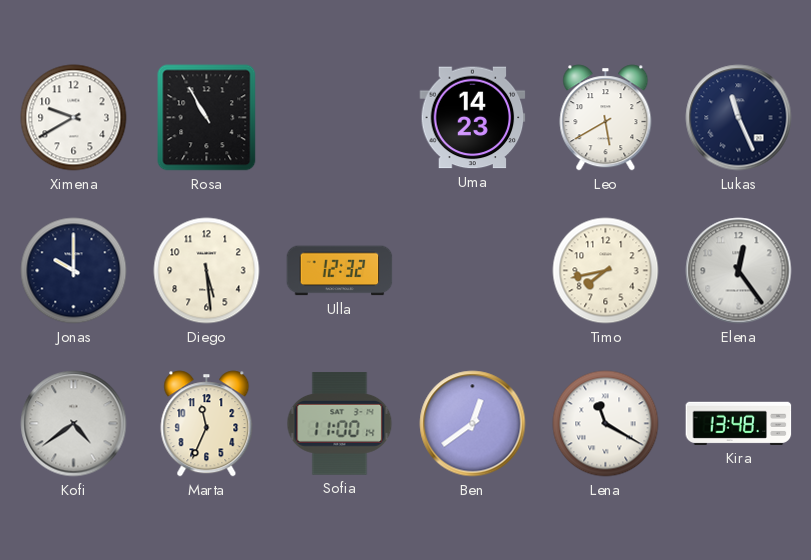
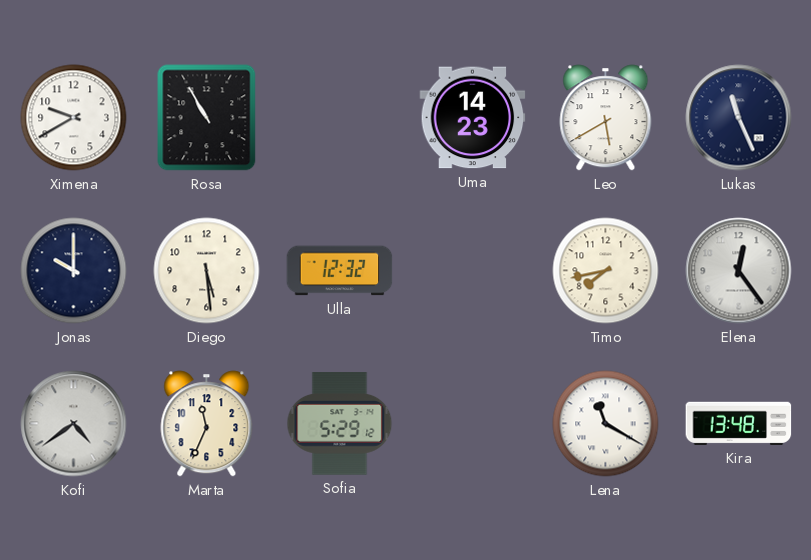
Sofia: 11:00 -> 5:29 (340, 424)
Ben: 12:39 -> none (473, 424)
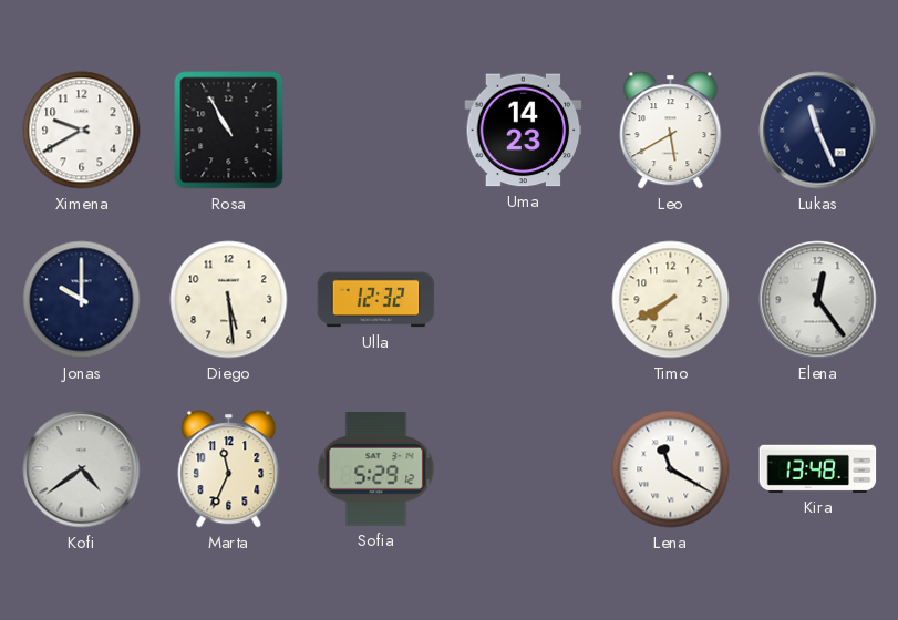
Timo: 7:43 -> 7:40 (671, 300)
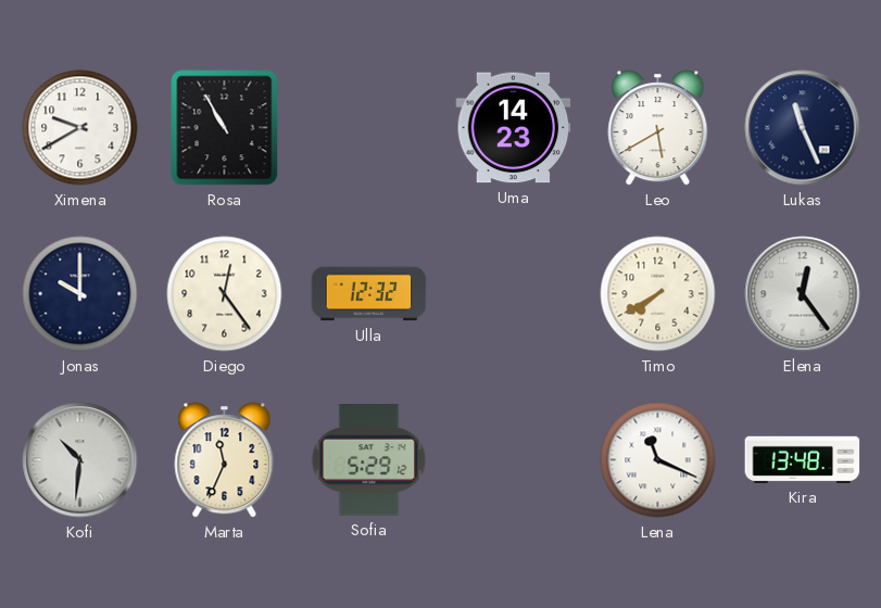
Diego: 5:29 -> 12:24 (225, 294)
Kofi: 4:39 -> 10:31 (80, 460)
Lena: 11:20 -> 11:19 (658, 460)
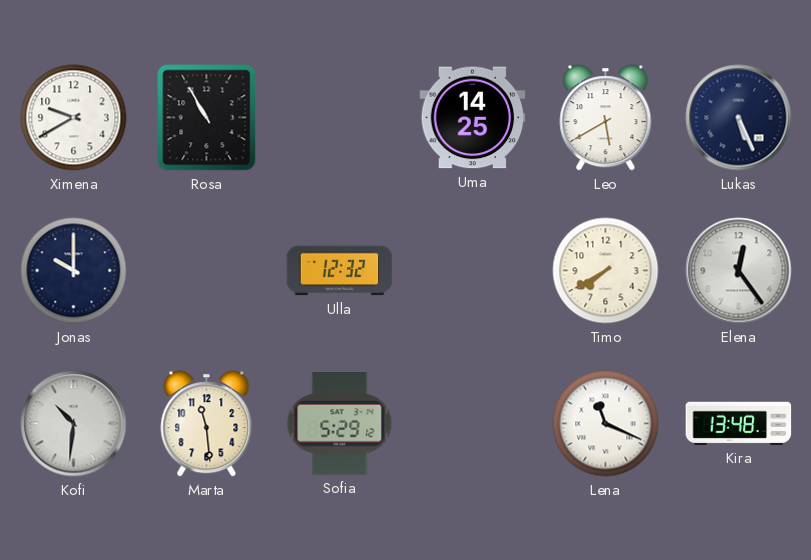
Uma: 14:23 -> 14:25 (473, 118)
Lukas: 11:26 -> 5:26 (739, 118)
Diego: 12:24 -> none (225, 294)
Marta: 11:34 -> 11:29 (207, 424)
